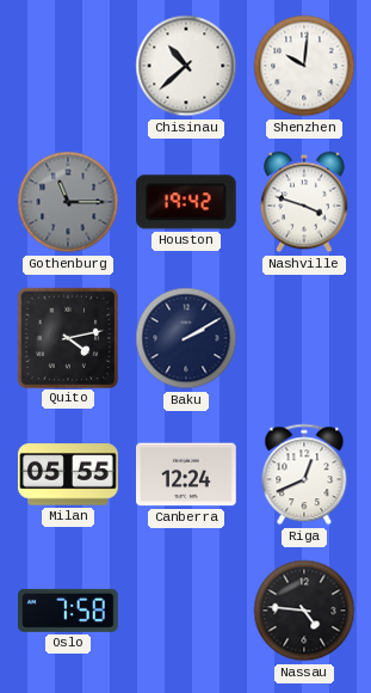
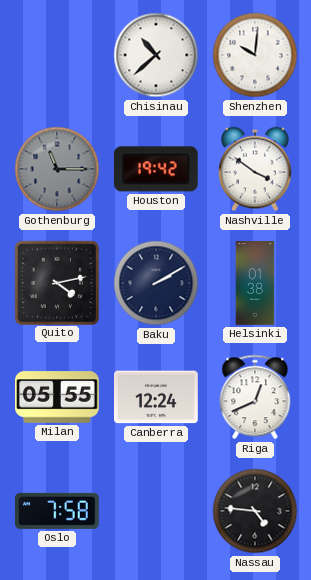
Nashville: 3:48 -> 3:51 (256, 169)
Helsinki: none -> 01:38 (255, 283)
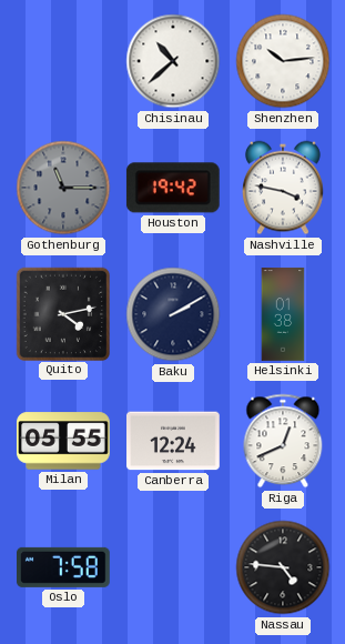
Shenzhen: 10:01 -> 10:14 (283, 61)
Nashville: 3:51 -> 3:47 (284, 188)
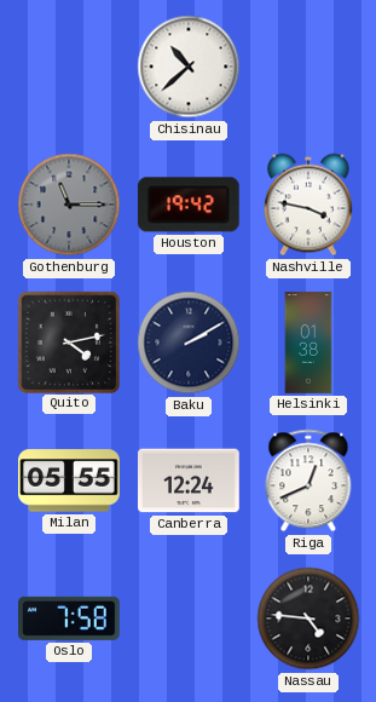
Shenzhen: 10:14 -> none (283, 61)
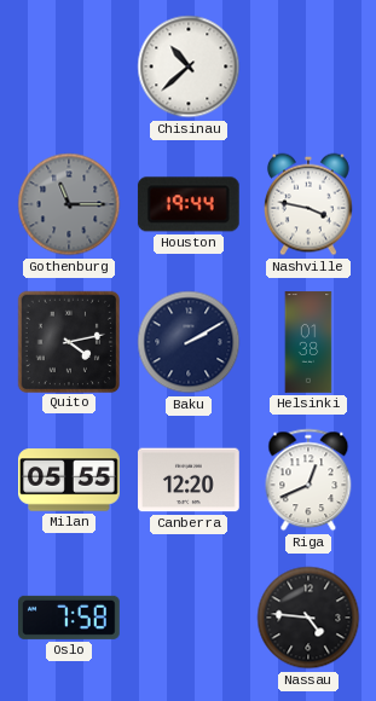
Houston: 19:42 -> 19:44 (189, 204)
Canberra: 12:24 -> 12:20 (190, 480)
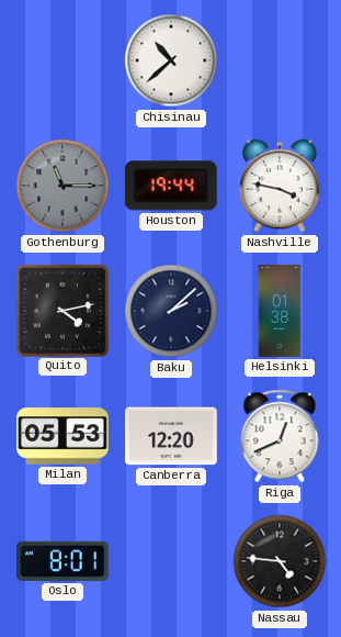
Baku: 2:10 -> 2:08 (171, 311)
Milan: 05:55 -> 05:53 (62, 436)
Oslo: 7:58 -> 8:01 (64, 561)
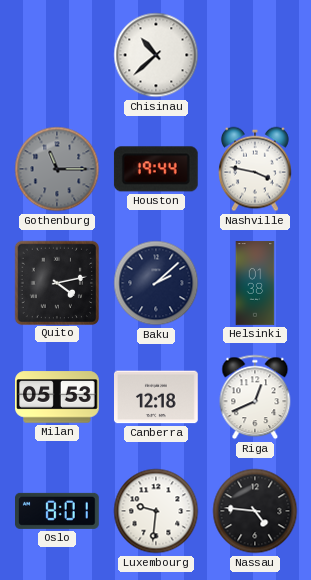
Canberra: 12:20 -> 12:18 (157, 397)
Luxembourg: none -> 9:31 (156, 511)
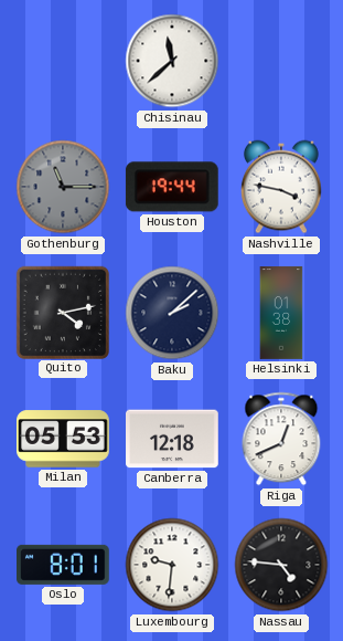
Chisinau: 10:38 -> 11:38 (172, 61)
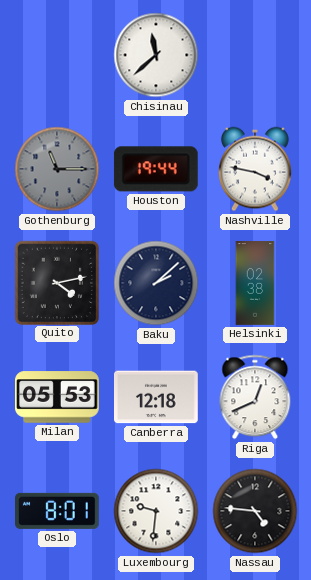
Helsinki: 01:38 -> 02:38 (255, 283)
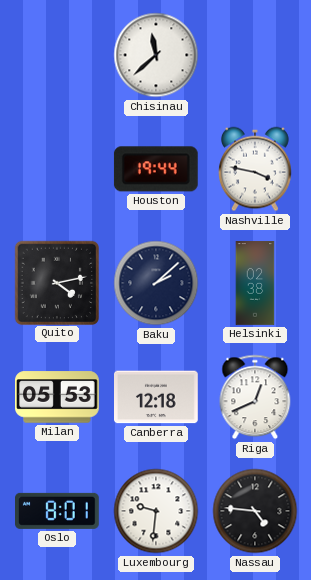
Gothenburg: 11:15 -> none (57, 169)
